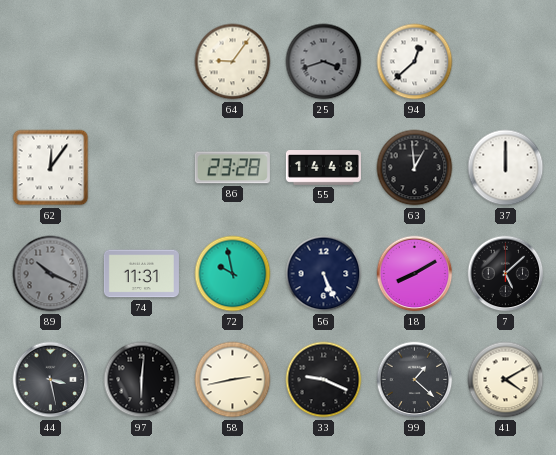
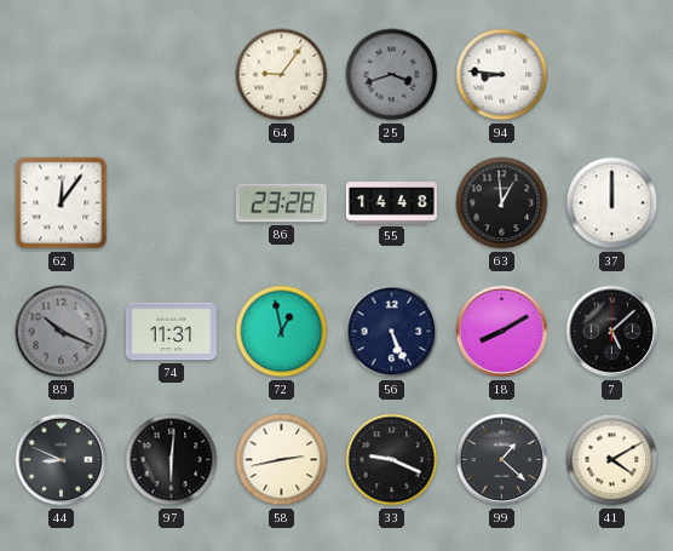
94: 12:38 -> 8:46 (502, 75)
72: 9:58 -> 12:58 (282, 332)
44: 3:28 -> 8:49 (62, 460)
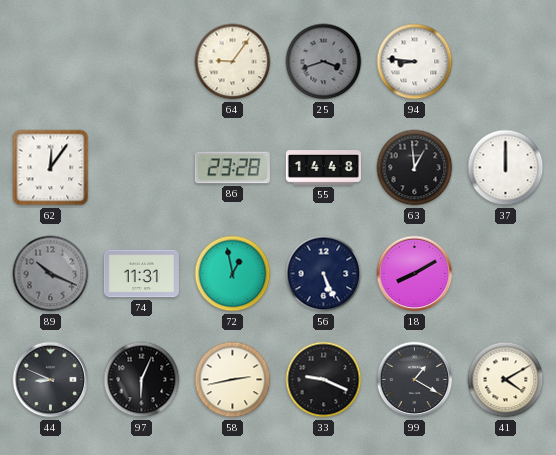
7: 5:08 -> none (612, 332)
97: 6:01 -> 6:04 (142, 380)
99: 1:22 -> 1:20 (415, 380)
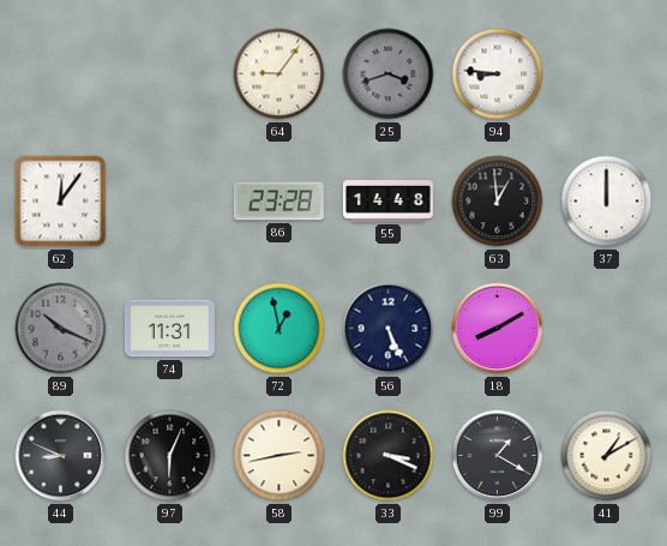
33: 9:19 -> 3:19 (389, 456)
41: 4:10 -> 1:10 (607, 456)
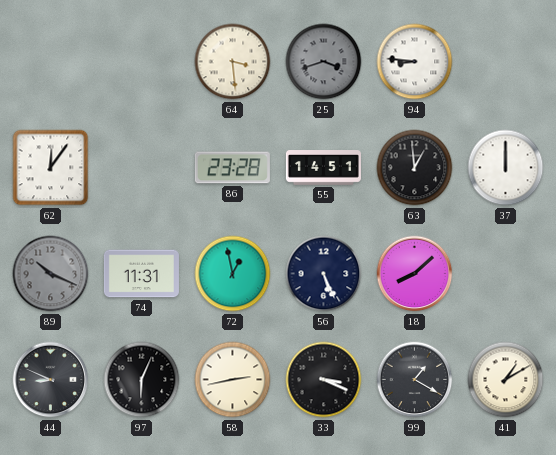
64: 9:06 -> 3:29 (233, 62)
55: 14:48 -> 14:51 (323, 168)
18: 8:10 -> 8:08 (415, 274)
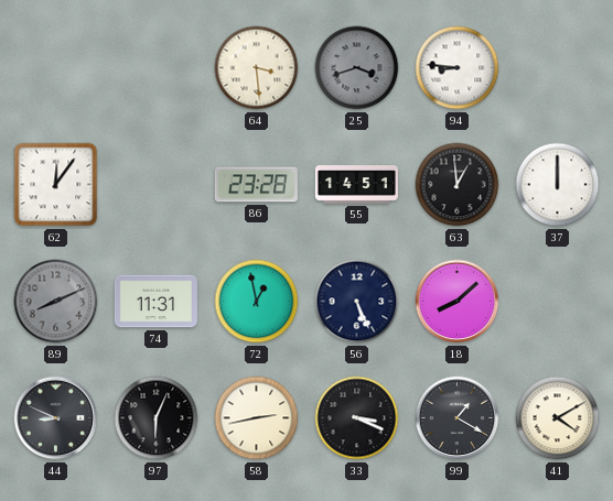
89: 10:19 -> 8:11 (56, 302)
41: 1:10 -> 4:10 (558, 418)
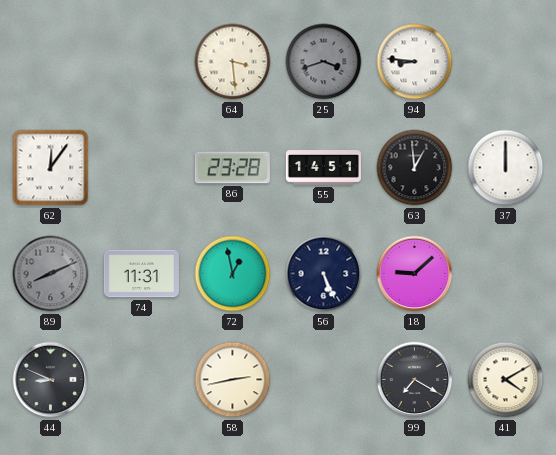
18: 8:08 -> 9:08 (415, 274)
97: 6:04 -> none (157, 418)
33: 3:19 -> none (357, 418)
99: 1:20 -> 7:20 (415, 380)
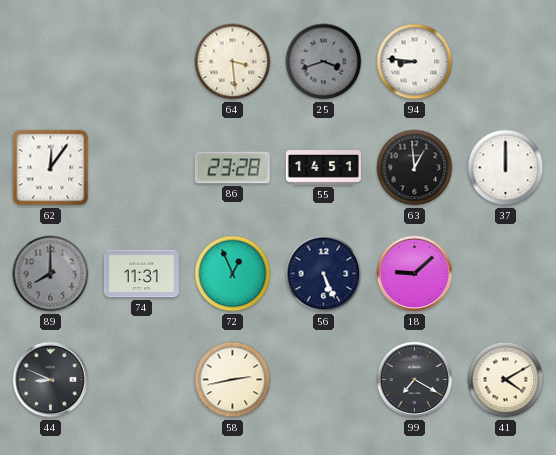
89: 8:11 -> 8:00 (51, 274)
72: 12:58 -> 12:56 (233, 274)
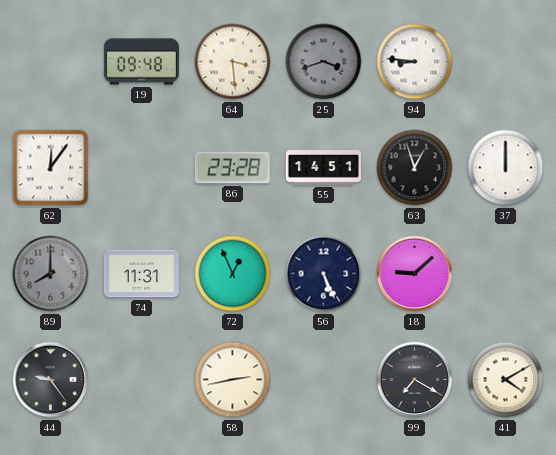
19: none -> 09:48 (141, 62)
63: 12:59 -> 12:57 (415, 168)
44: 8:49 -> 9:24 (51, 380)
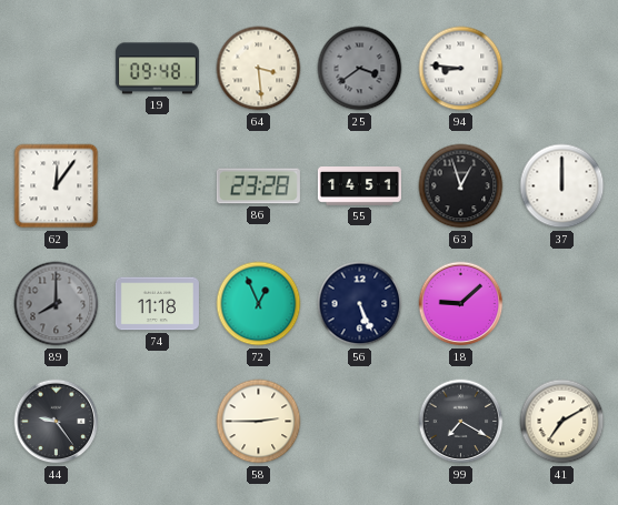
25: 3:42 -> 3:39 (360, 69)
74: 11:31 -> 11:18 (157, 304)
58: 2:43 -> 2:45 (259, 422)
41: 4:10 -> 7:10 (562, 422)
